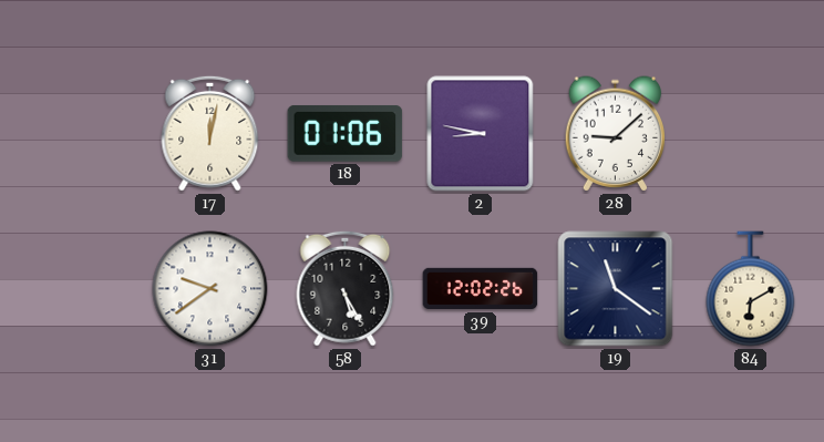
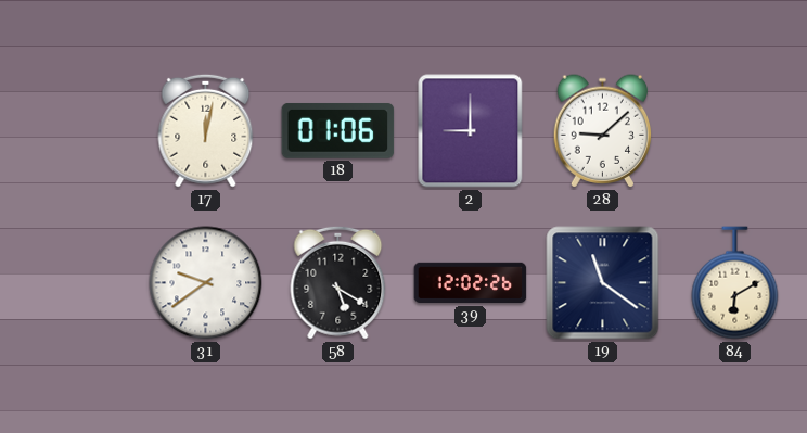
2: 8:47 -> 9:00 (471, 131)
58: 5:25 -> 5:20 (338, 282)
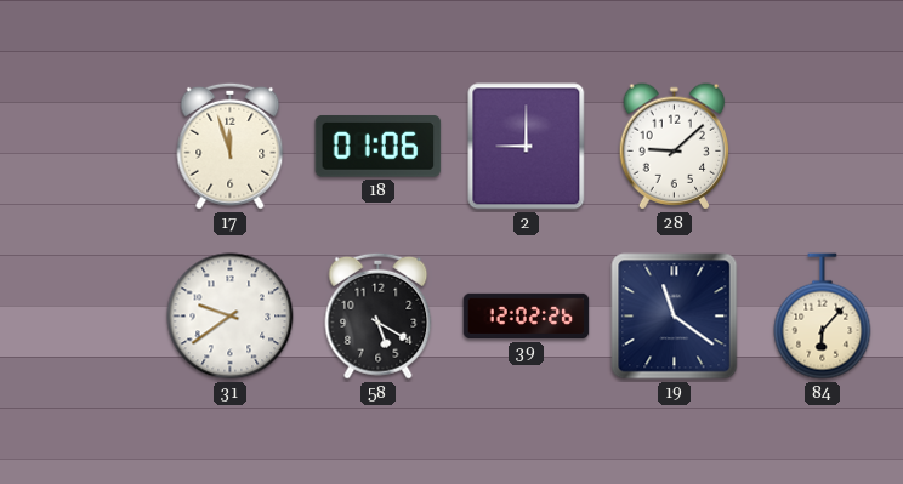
17: 12:02 -> 11:57 (231, 146)
84: 6:10 -> 6:07 (823, 317)
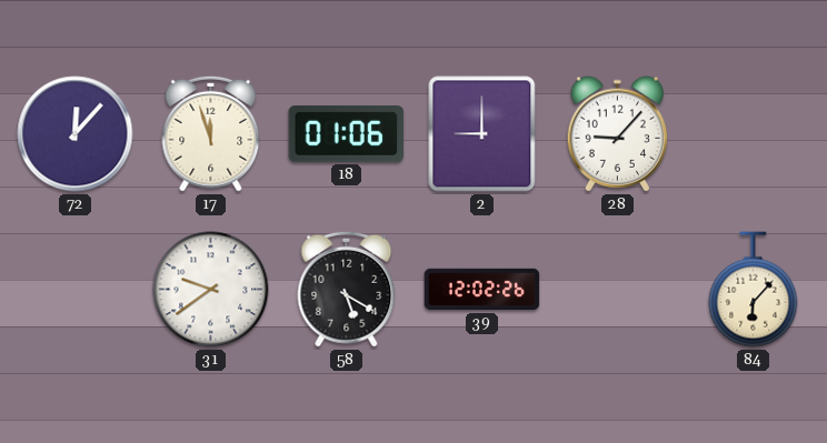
72: none -> 12:07 (76, 134)
28: 9:08 -> 9:07 (618, 134)
19: 11:21 -> none (675, 317)
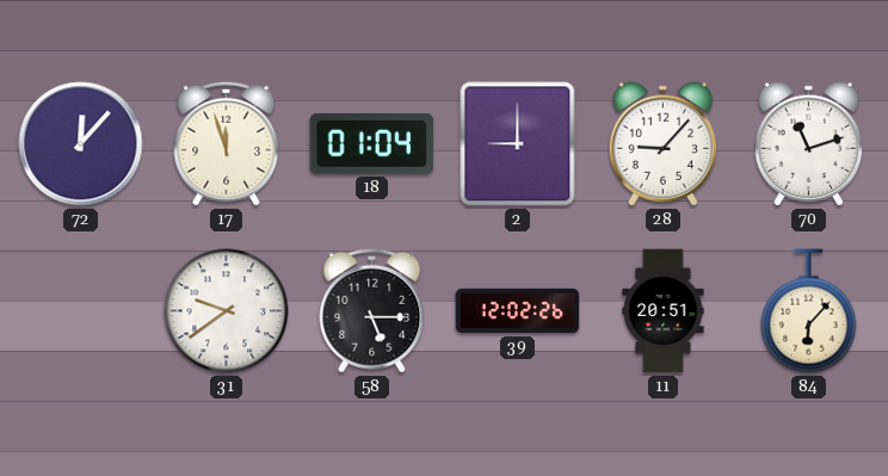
18: 01:06 -> 01:04 (372, 143)
70: none -> 11:12 (809, 144)
58: 5:20 -> 5:15 (372, 310)
11: none -> 20:51 (664, 311)
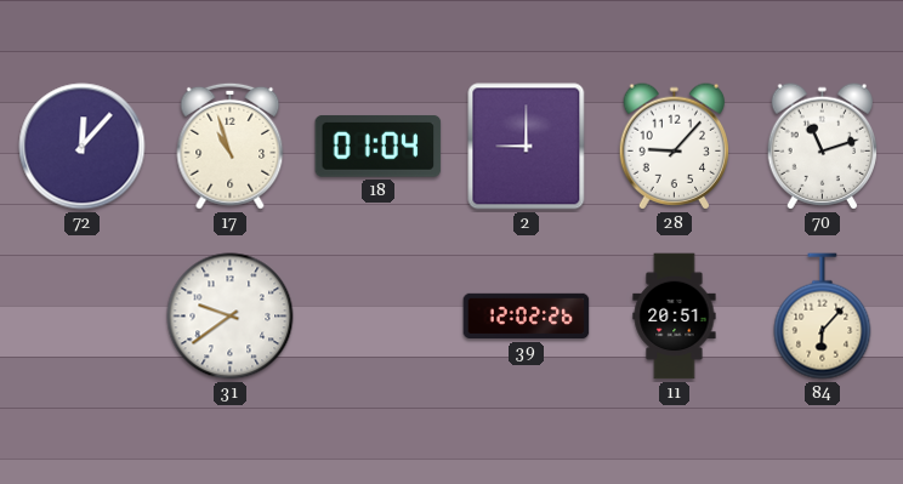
17: 11:57 -> 10:57 (231, 146)
58: 5:15 -> none (372, 310)
